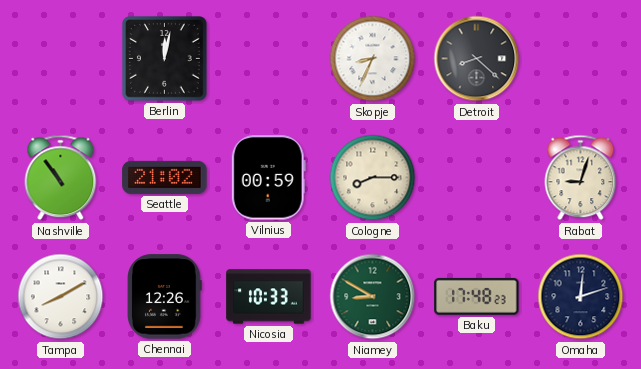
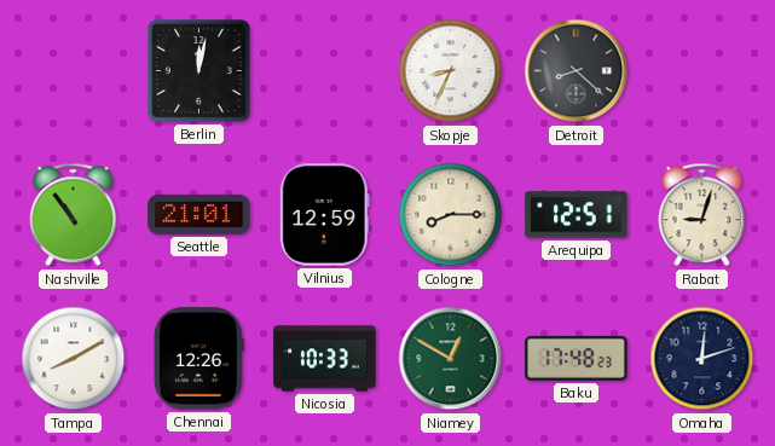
Seattle: 21:02 -> 21:01 (199, 214)
Vilnius: 00:59 -> 12:59 (324, 215)
Arequipa: none -> 12:51 (577, 215)
Niamey: 8:50 -> 12:50 (451, 359)
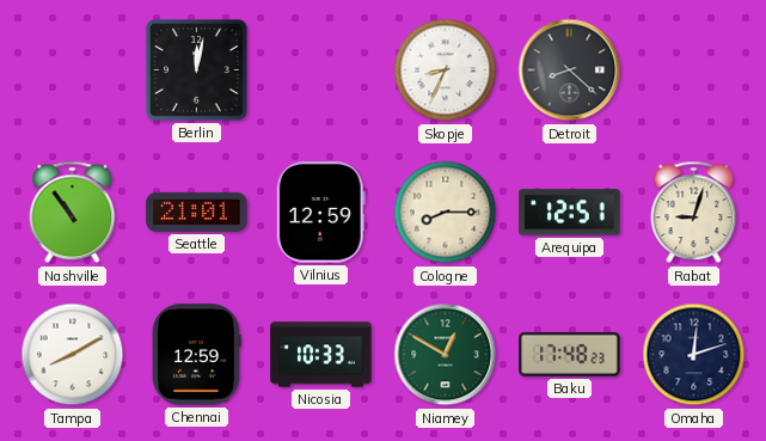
Chennai: 12:26 -> 12:59 (197, 355)
